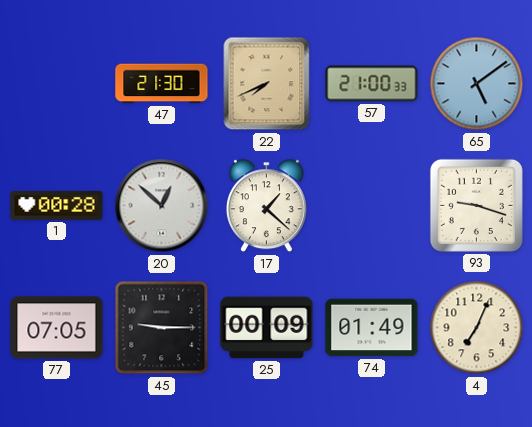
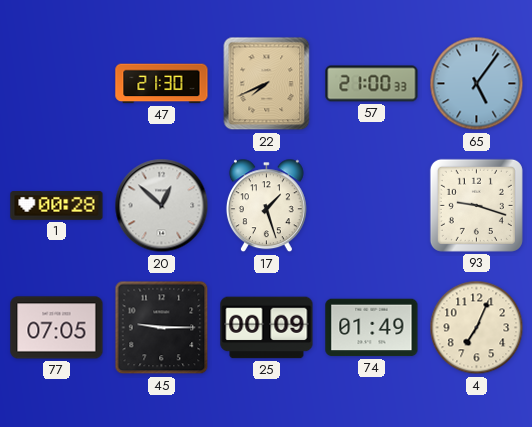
65: 5:09 -> 5:06 (477, 84)
17: 1:22 -> 1:27 (266, 206)
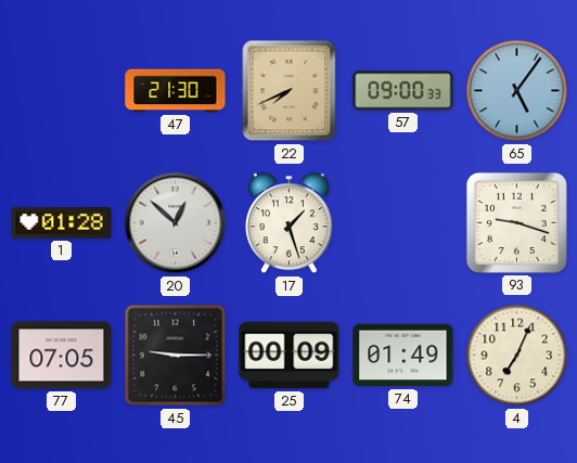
57: 21:00 -> 09:00 (403, 91)
1: 00:28 -> 01:28 (62, 223)
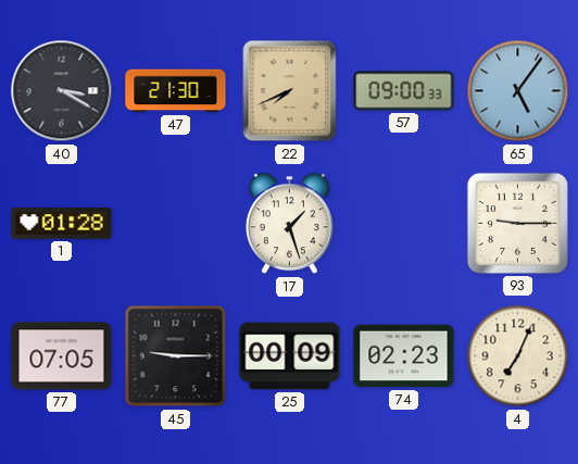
40: none -> 3:20 (62, 91)
20: 12:52 -> none (176, 223)
93: 9:18 -> 9:15 (517, 223)
74: 01:49 -> 02:23 (404, 356)
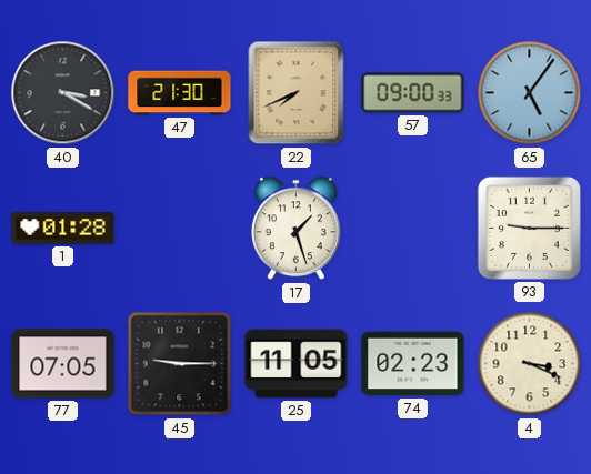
25: 00:09 -> 11:05 (297, 364)
4: 7:04 -> 3:19 (530, 364)
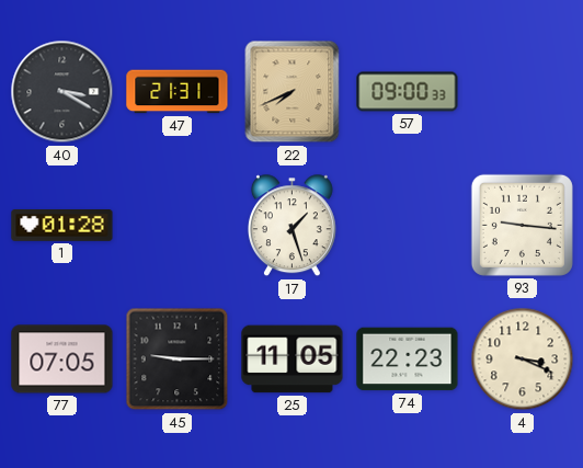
47: 21:30 -> 21:31 (178, 92)
65: 5:06 -> none (530, 93)
93: 9:15 -> 9:16 (522, 225)
74: 02:23 -> 22:23 (408, 359)
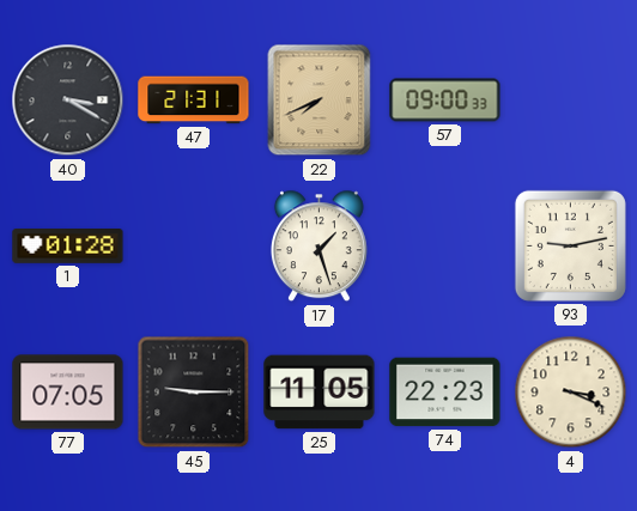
93: 9:16 -> 9:13 (570, 245)
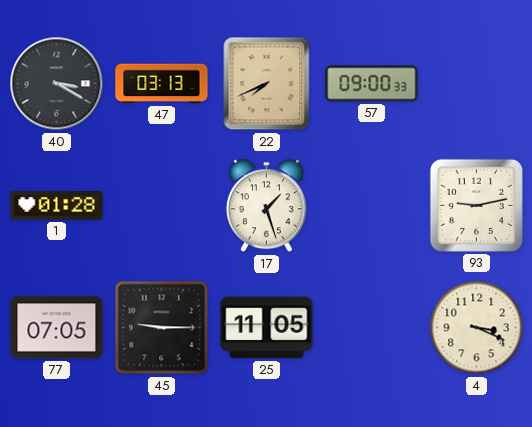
47: 21:31 -> 03:13 (162, 84)
74: 22:23 -> none (445, 393)
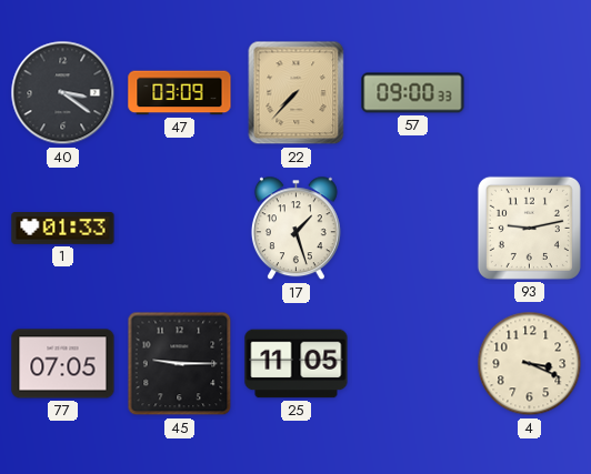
40: 3:20 -> 3:21 (63, 93)
47: 03:13 -> 03:09 (180, 93)
22: 7:41 -> 7:37 (297, 93)
1: 01:28 -> 01:33 (63, 229)
